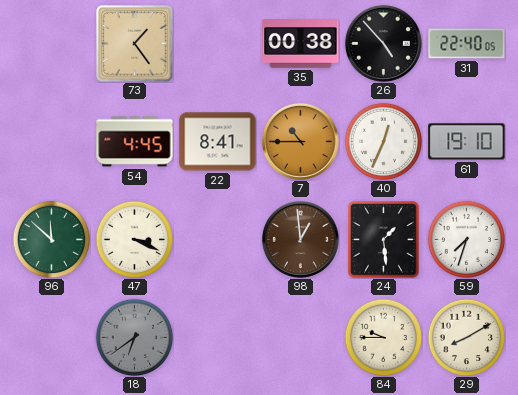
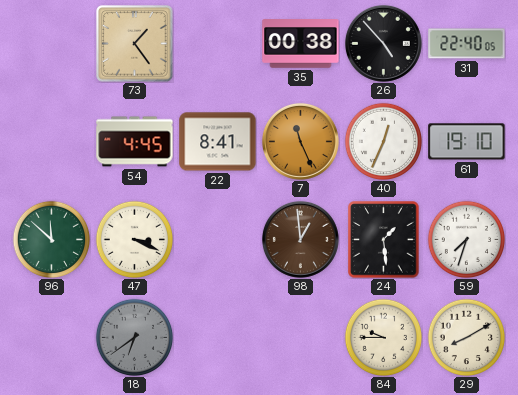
7: 10:45 -> 11:26 (300, 141)
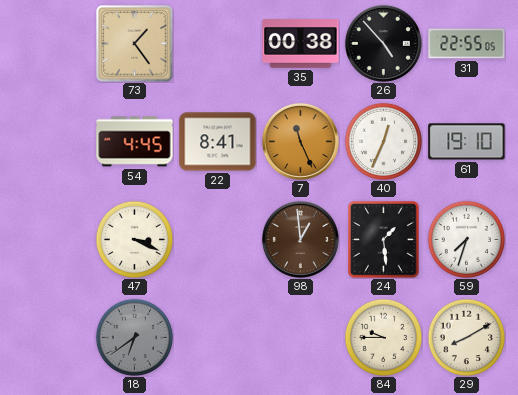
31: 22:40 -> 22:55 (467, 44)
96: 11:52 -> none (51, 239)
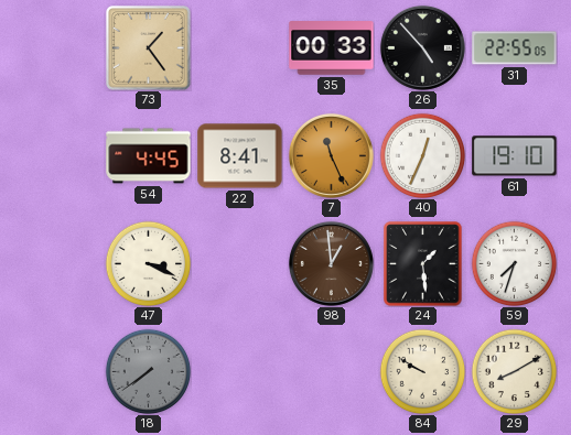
35: 00:38 -> 00:33 (332, 48)
18: 6:39 -> 7:39 (148, 371)
84: 9:45 -> 9:50 (422, 371)
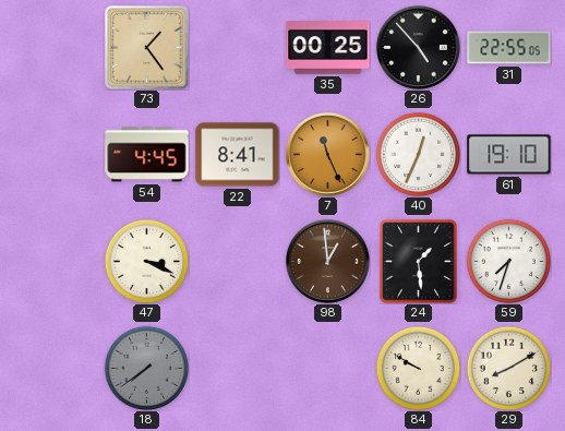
35: 00:33 -> 00:25 (328, 48)
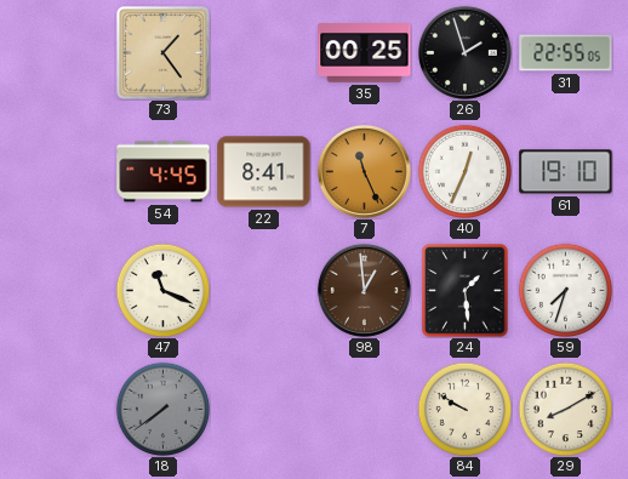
26: 4:53 -> 1:57 (464, 52)
47: 3:19 -> 11:19 (162, 290)
